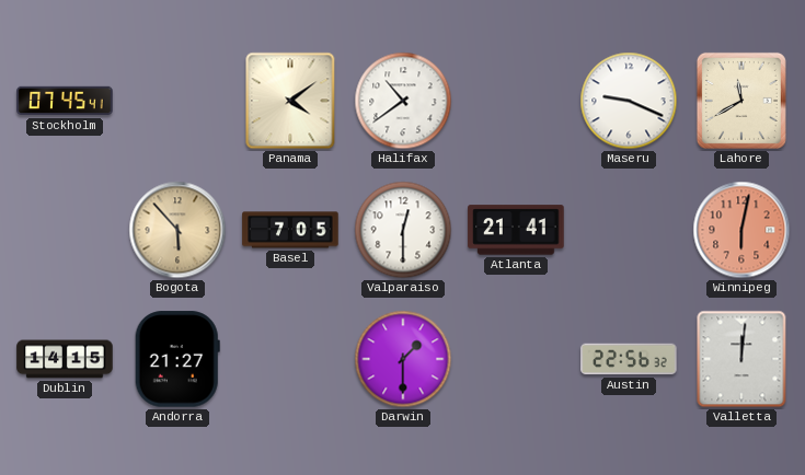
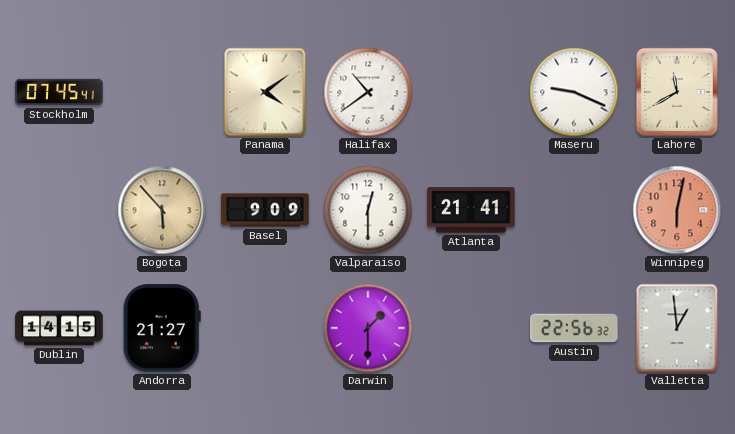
Basel: 7:05 -> 9:09 (265, 210)
Valletta: 12:01 -> 12:59 (677, 328)
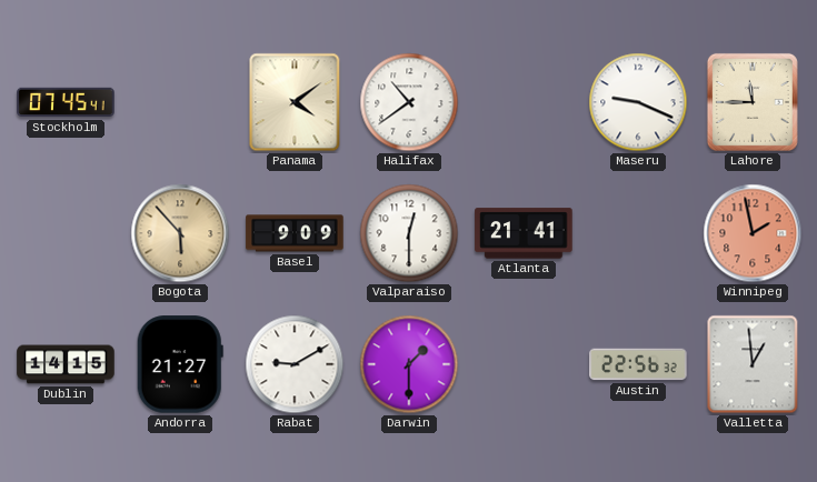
Lahore: 11:40 -> 11:45 (753, 102)
Winnipeg: 6:02 -> 1:58 (753, 233)
Rabat: none -> 9:10 (295, 364)
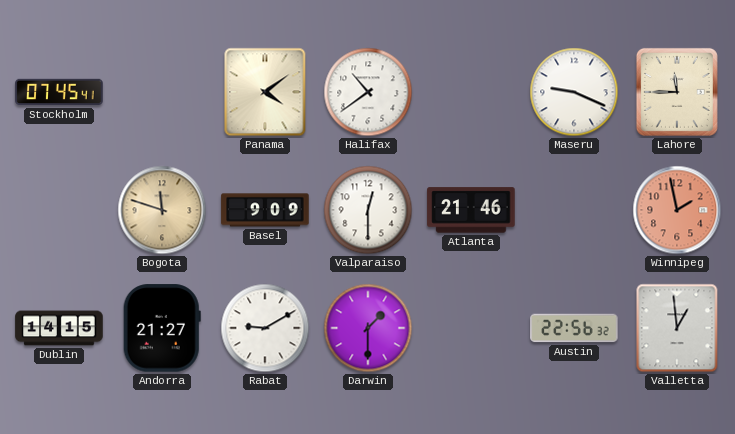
Bogota: 5:53 -> 11:48 (162, 210)
Atlanta: 21:41 -> 21:46 (471, 210)
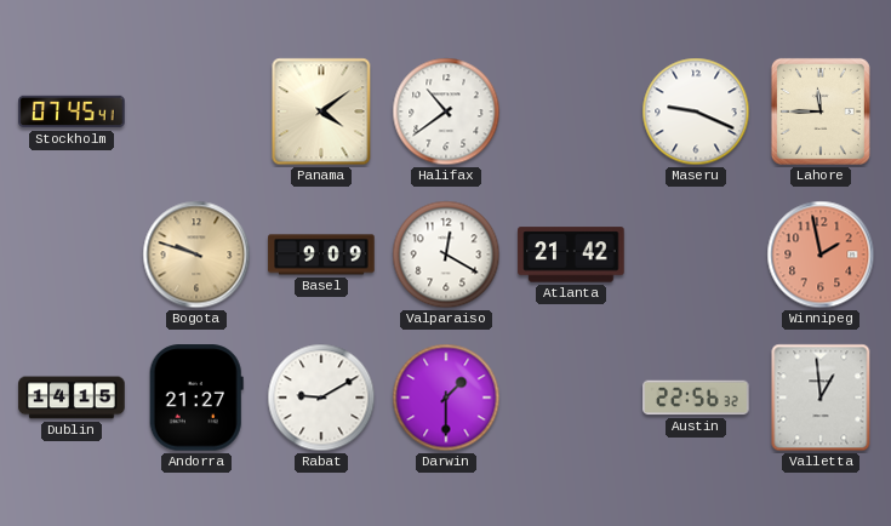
Bogota: 11:48 -> 9:48 (196, 255)
Valparaiso: 12:30 -> 12:20 (446, 255)
Atlanta: 21:46 -> 21:42 (571, 255)
